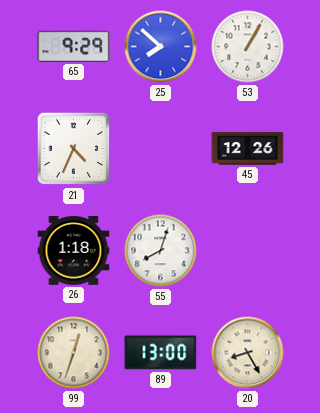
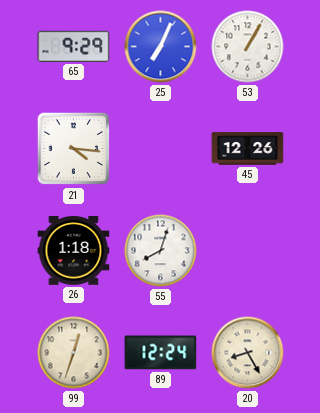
25: 7:52 -> 7:04 (161, 47)
21: 4:34 -> 4:16 (74, 149)
89: 13:00 -> 12:24 (161, 353)
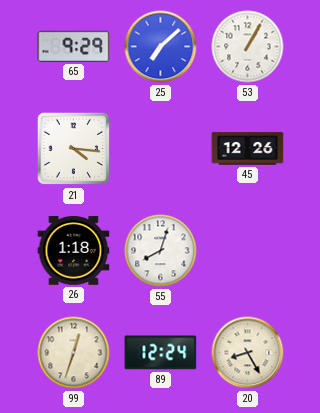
25: 7:04 -> 7:08 (161, 47)
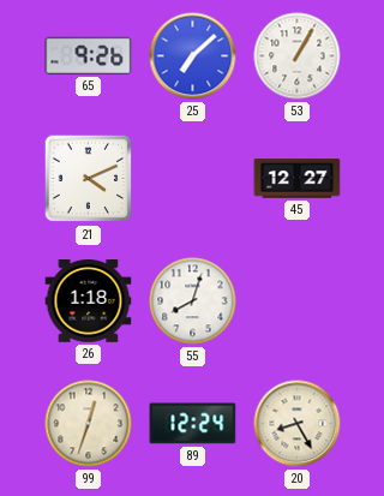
65: 9:29 -> 9:26 (89, 55)
21: 4:16 -> 4:11 (89, 179)
45: 12:26 -> 12:27 (298, 179)
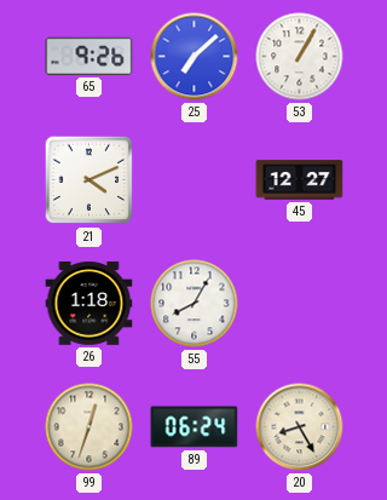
55: 8:03 -> 8:05 (195, 304)
89: 12:24 -> 06:24 (195, 427)
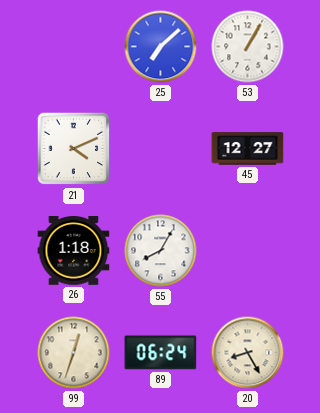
65: 9:26 -> none (89, 56)
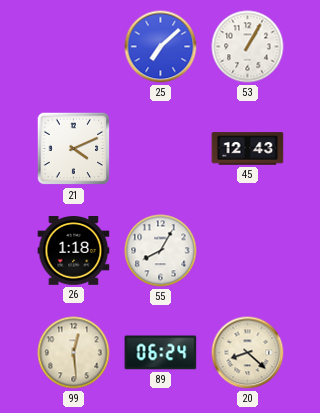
45: 12:27 -> 12:43 (248, 149)
99: 12:33 -> 12:29 (74, 353)
20: 8:25 -> 8:22 (248, 353)
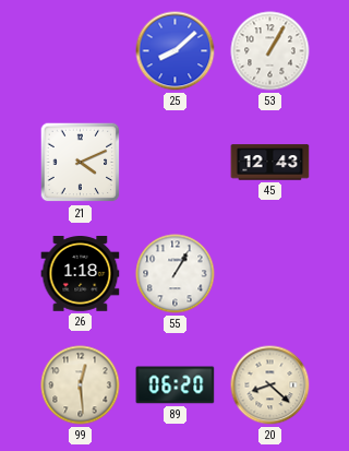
25: 7:08 -> 8:08 (176, 51)
55: 8:05 -> 1:05 (176, 274)
89: 06:24 -> 06:20 (176, 385)
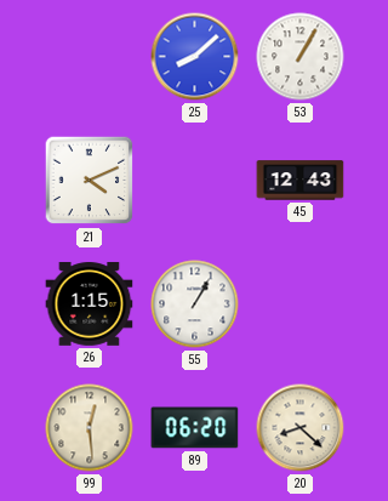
26: 1:18 -> 1:15 (90, 304)
